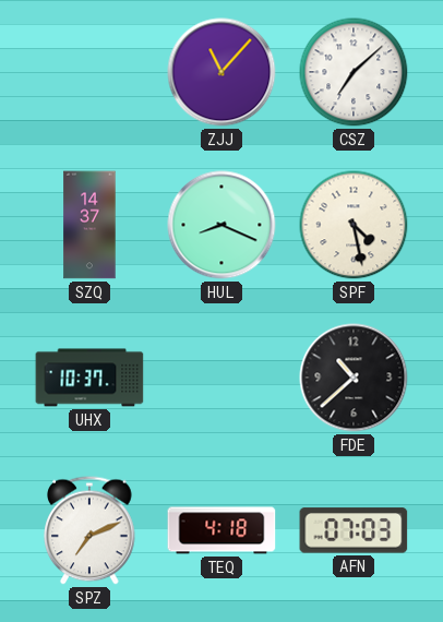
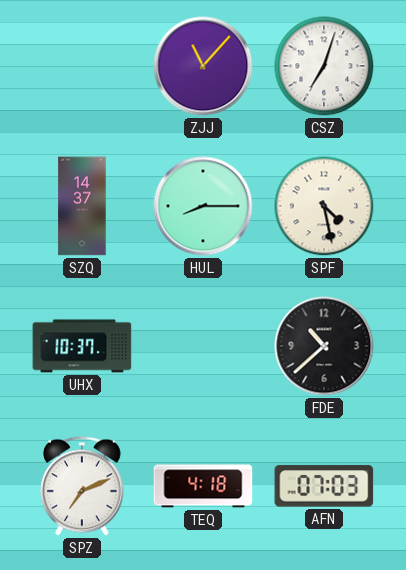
CSZ: 7:08 -> 7:03 (324, 66)
HUL: 8:19 -> 8:15 (203, 206)
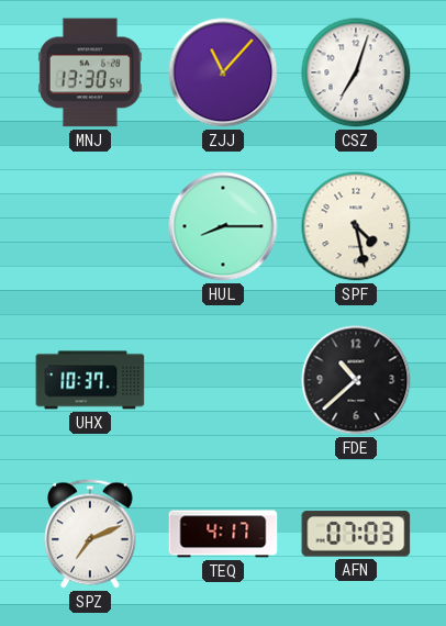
MNJ: none -> 13:30 (90, 72)
SZQ: 14:37 -> none (82, 206)
TEQ: 4:18 -> 4:17 (223, 534)
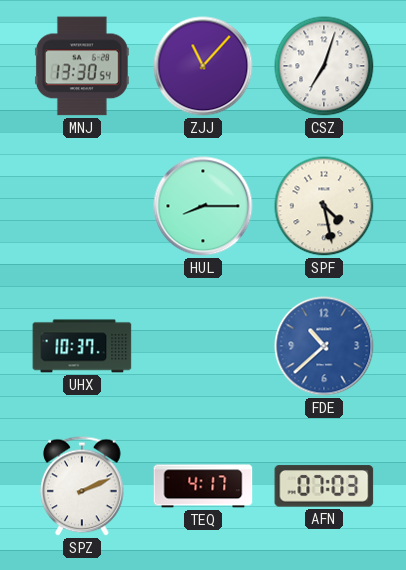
FDE dial: black -> blue (324, 346)
SPZ: 7:11 -> 2:11 (82, 486)
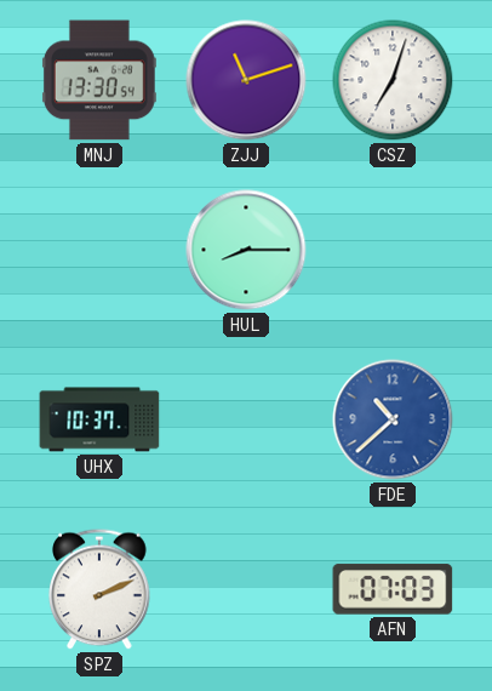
ZJJ: 11:07 -> 11:12 (246, 80)
SPF: 4:28 -> none (324, 206)
TEQ: 4:17 -> none (203, 486)
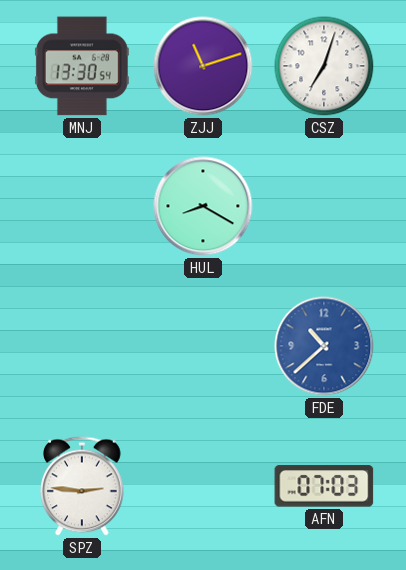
HUL: 8:15 -> 8:20 (203, 206)
UHX: 10:37 -> none (99, 419)
SPZ: 2:11 -> 2:46 (82, 486)
